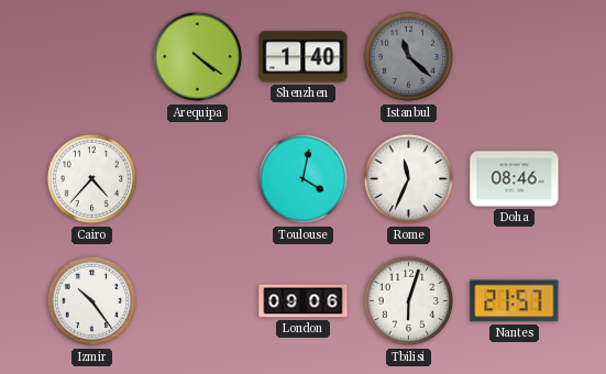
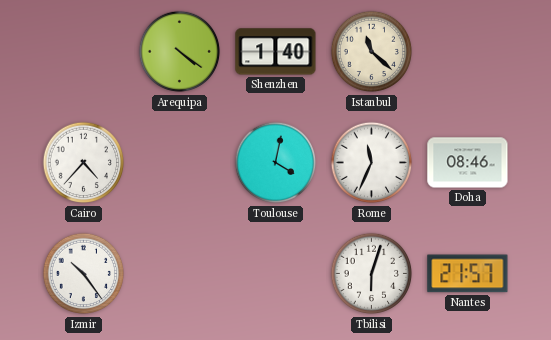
Istanbul dial: grey -> cream (372, 52)
London: 09:06 -> none (304, 301)
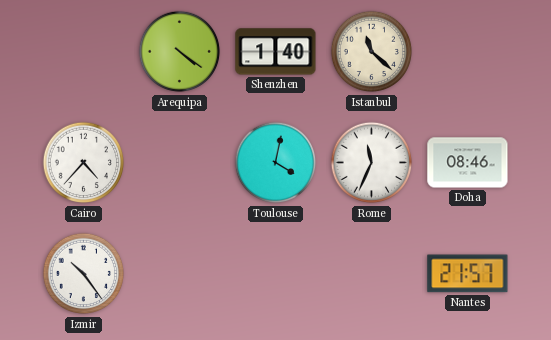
Tbilisi: 6:03 -> none (372, 274)
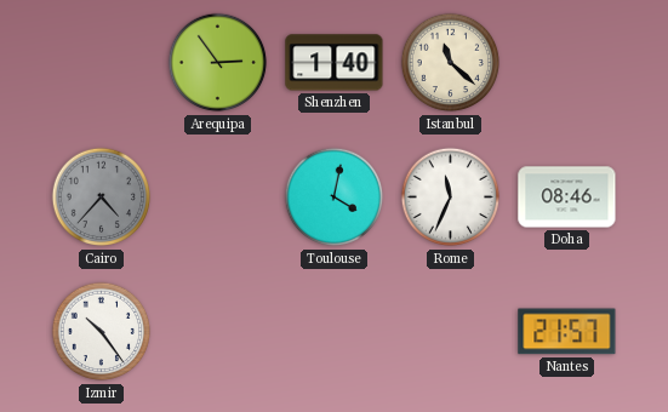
Arequipa: 4:21 -> 2:54 (218, 63)
Cairo dial: white -> grey (102, 198)
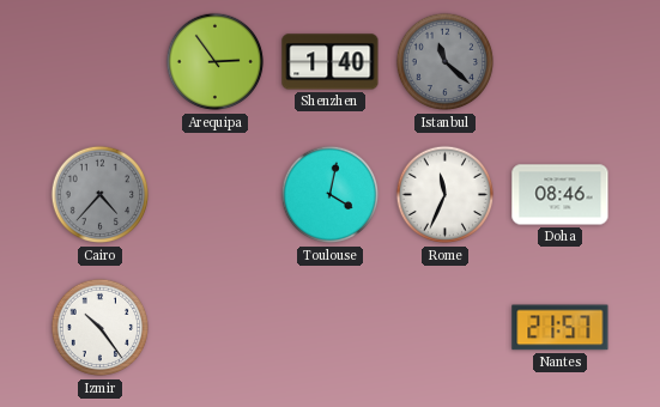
Istanbul dial: cream -> grey (446, 62)
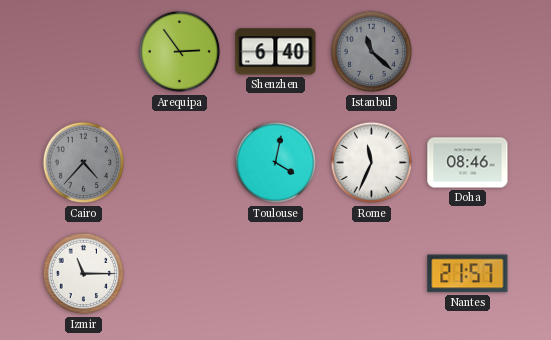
Shenzhen: 1:40 -> 6:40 (276, 52)
Izmir: 10:24 -> 11:15 (84, 274)
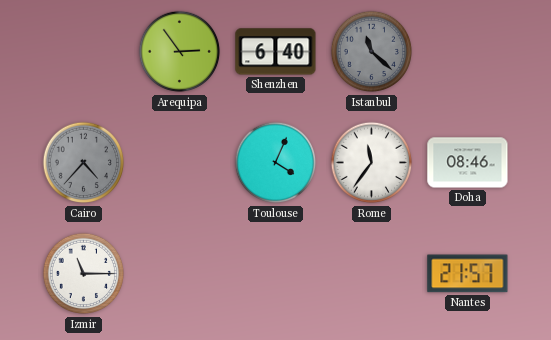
Toulouse: 4:02 -> 4:04 (276, 163)
Rome: 11:34 -> 11:36 (372, 163)
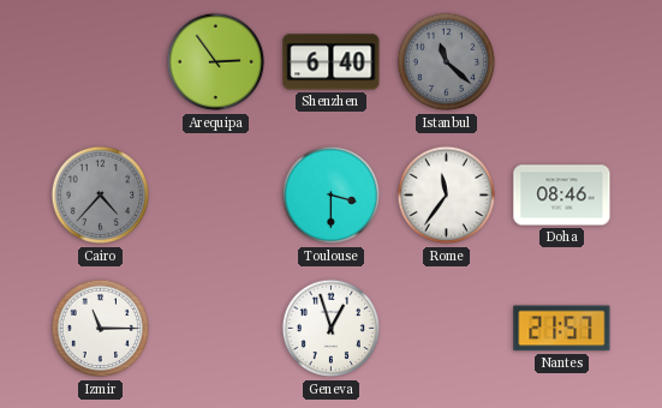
Toulouse: 4:04 -> 3:30 (332, 196)
Geneva: none -> 12:57 (332, 329)
